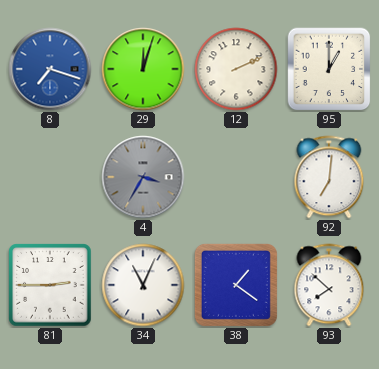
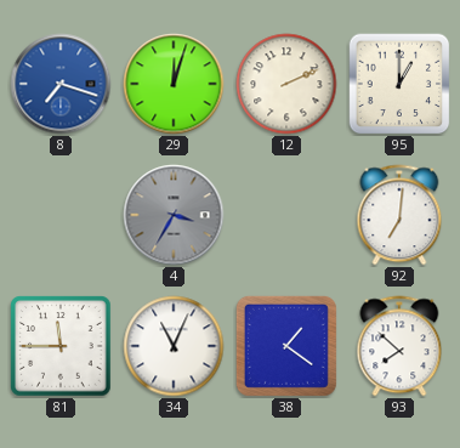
81: 2:45 -> 11:45 (61, 346)
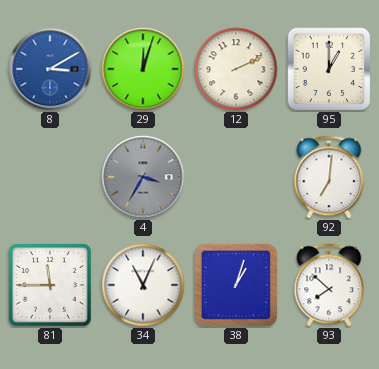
8: 7:18 -> 3:10 (50, 69)
38: 1:21 -> 1:03 (236, 285)
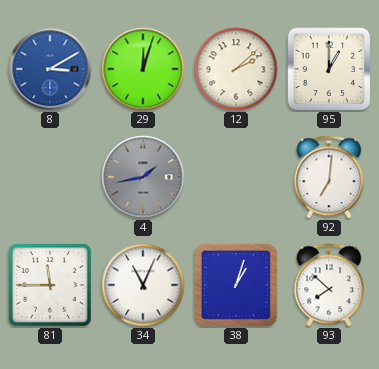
12: 2:11 -> 2:08 (236, 69)
4: 3:35 -> 1:43 (143, 177)
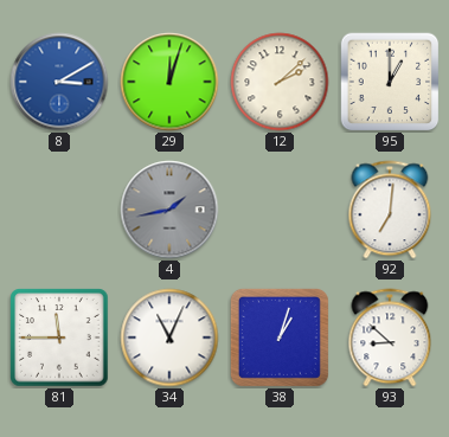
93: 7:52 -> 8:52 (390, 338)
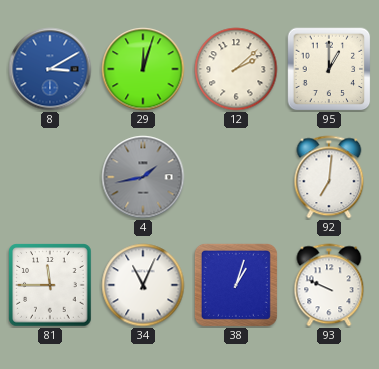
93: 8:52 -> 9:49 (329, 285)
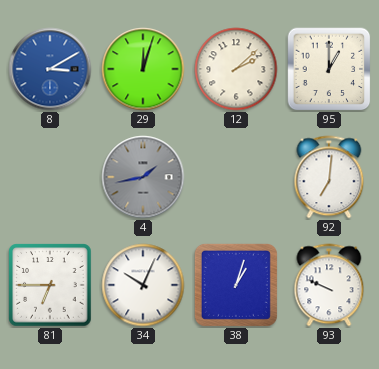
81: 11:45 -> 6:45 (50, 285)
34: 11:04 -> 10:04 (143, 285)
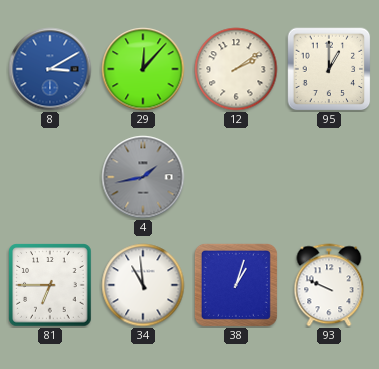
29: 12:03 -> 12:07 (143, 69)
12: 2:08 -> 2:09 (236, 69)
92: 7:01 -> none (329, 177)
34: 10:04 -> 10:59 (143, 285)
